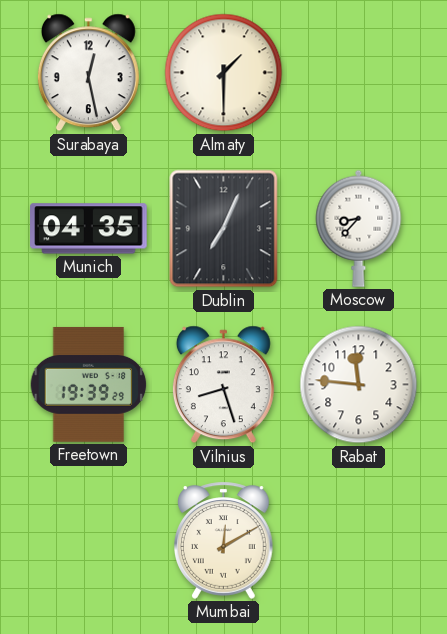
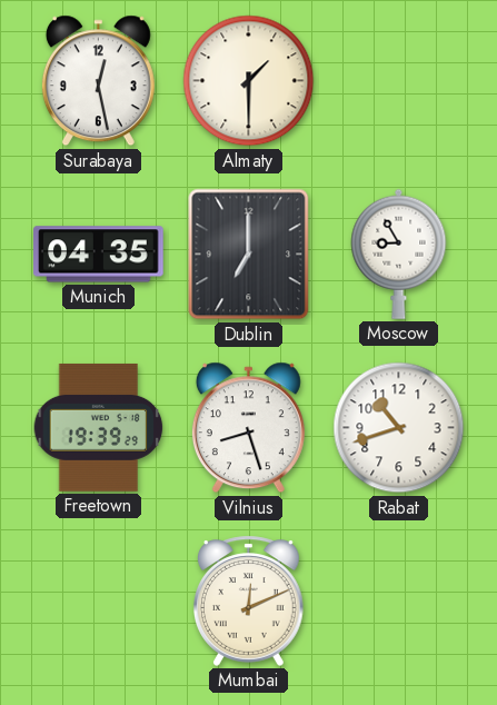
Dublin: 7:04 -> 7:00 (249, 255)
Moscow: 8:37 -> 8:55 (399, 254)
Rabat: 11:46 -> 10:42 (399, 428)
Mumbai: 12:10 -> 12:11 (249, 600)
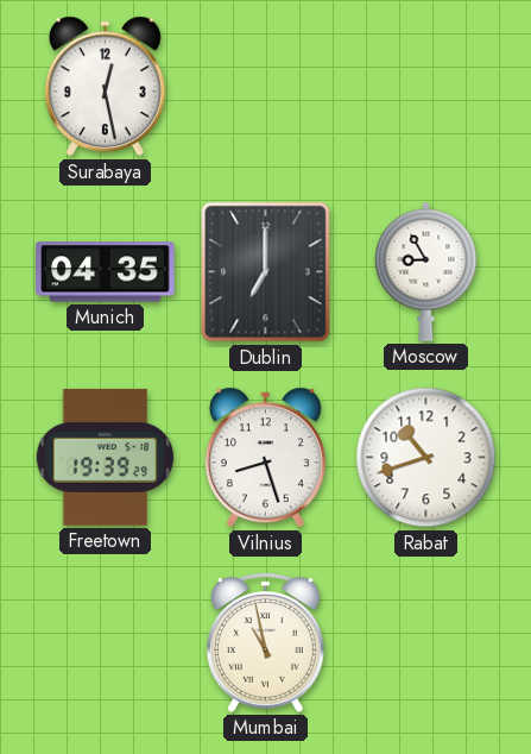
Almaty: 1:30 -> none (249, 81)
Mumbai: 12:11 -> 10:58 (266, 642)
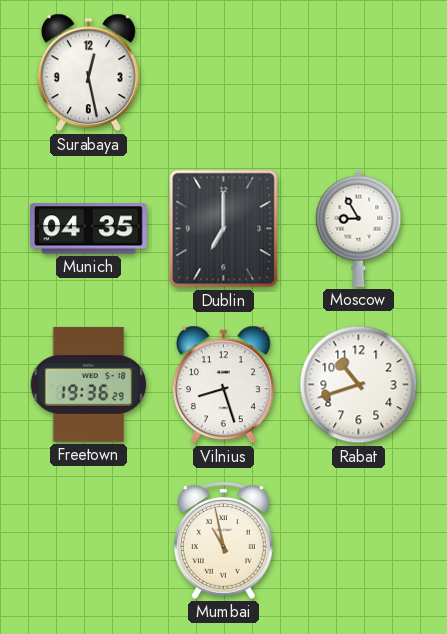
Freetown: 19:39 -> 19:36 (89, 384)
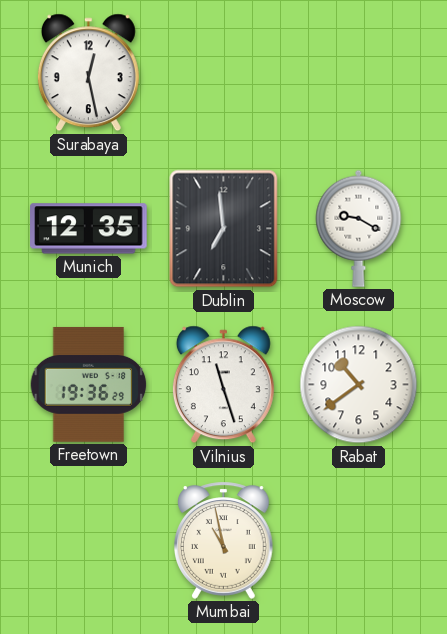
Munich: 04:35 -> 12:35 (89, 229)
Dublin: 7:00 -> 6:59 (224, 229)
Moscow: 8:55 -> 9:20 (359, 228)
Vilnius: 8:27 -> 11:27 (223, 385)
Rabat: 10:42 -> 10:39 (359, 385)
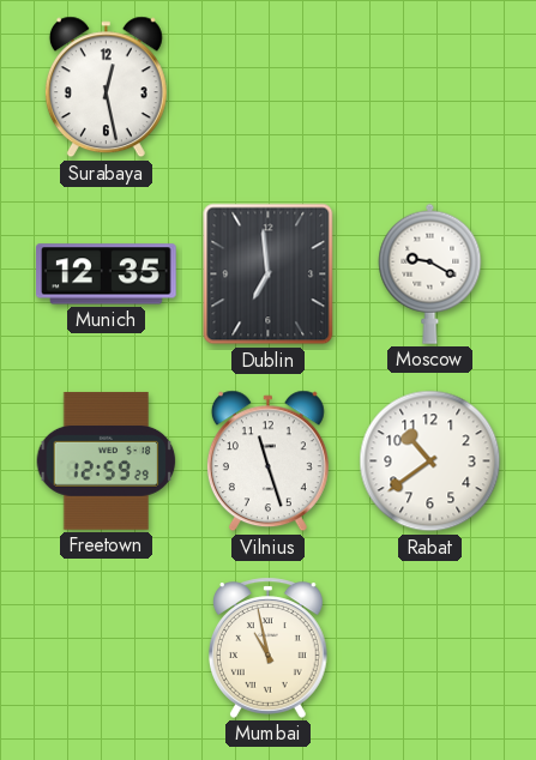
Freetown: 19:36 -> 12:59 (107, 460)
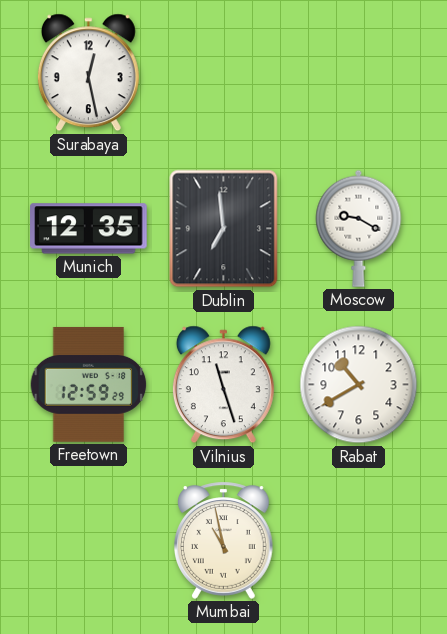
Rabat: 10:39 -> 10:40 (359, 385)
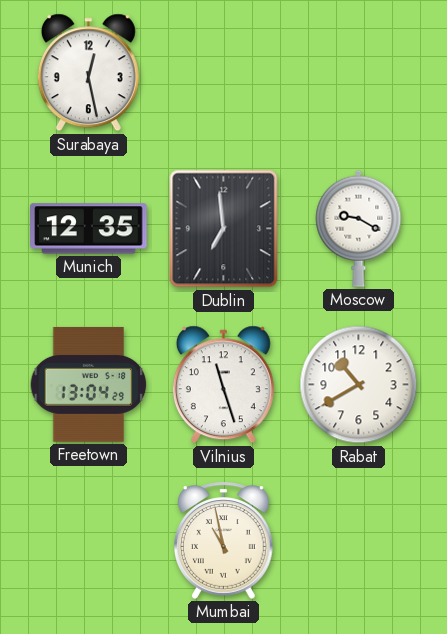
Freetown: 12:59 -> 13:04 (89, 384)
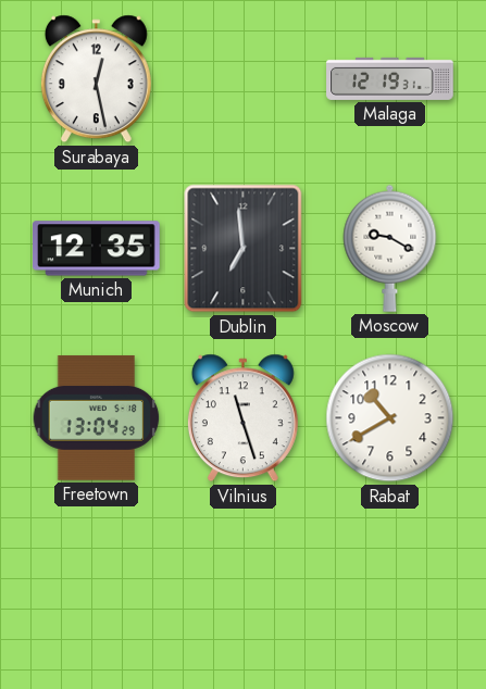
Malaga: none -> 12:19 (390, 78)
Mumbai: 10:58 -> none (224, 540)
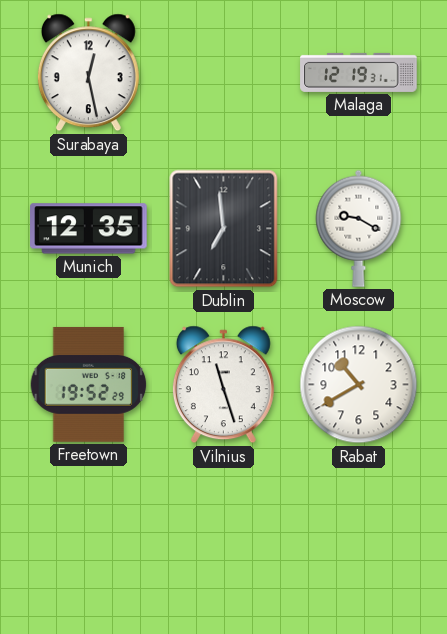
Freetown: 13:04 -> 19:52 (89, 384)
